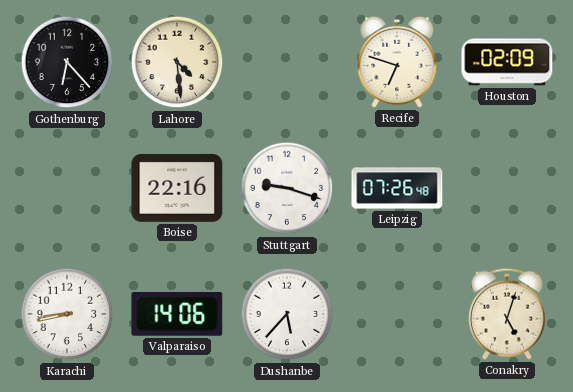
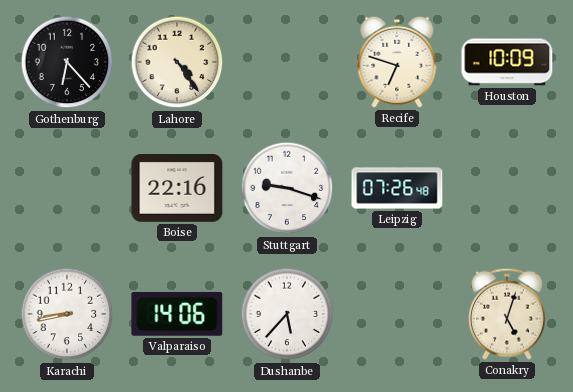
Lahore: 4:29 -> 4:24 (177, 62)
Houston: 02:09 -> 10:09 (507, 62)
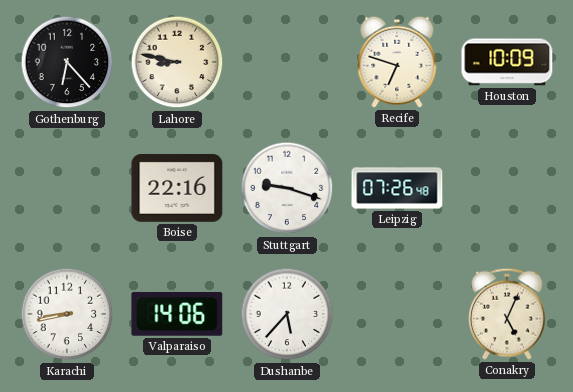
Lahore: 4:24 -> 8:47 (177, 62)
Conakry: 5:03 -> 5:04 (508, 314)
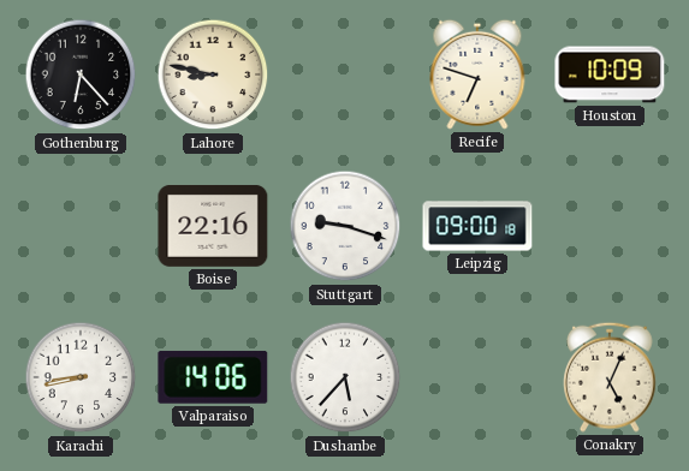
Leipzig: 07:26 -> 09:00 (477, 226)
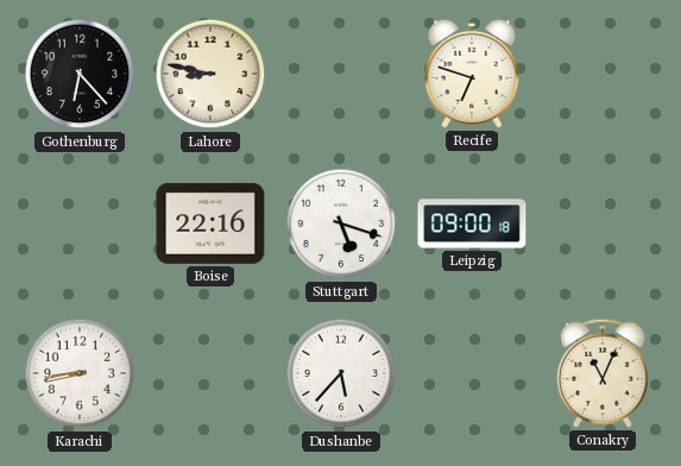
Houston: 10:09 -> none (610, 74)
Stuttgart: 9:18 -> 5:18 (341, 223)
Valparaiso: 14:06 -> none (213, 377)
Conakry: 5:04 -> 11:04 (604, 373)
